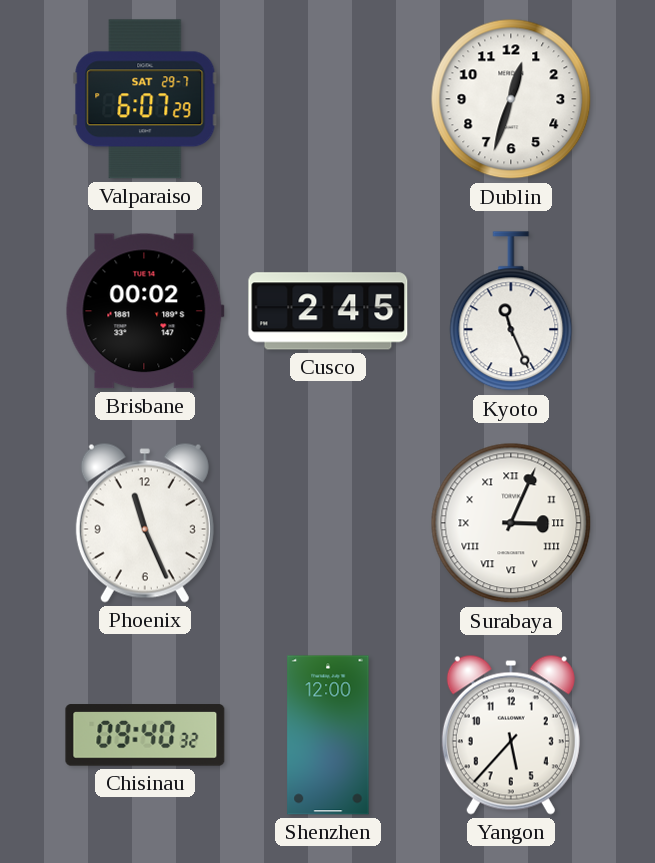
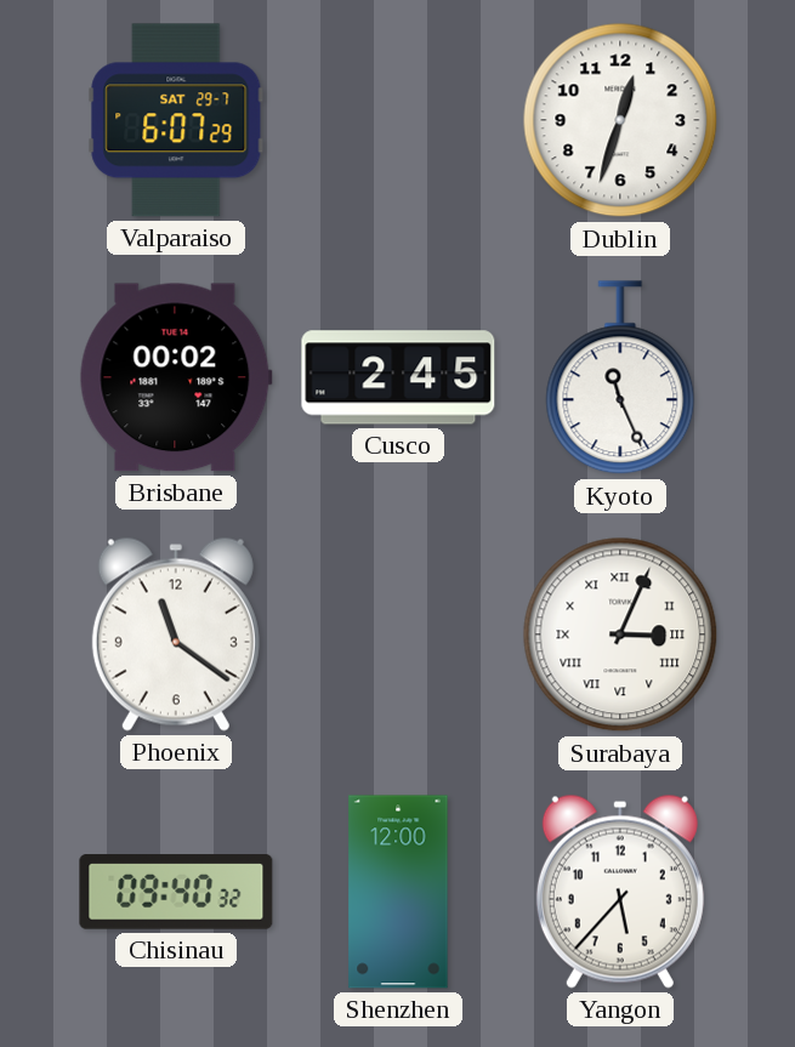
Phoenix: 11:26 -> 11:21 (176, 635)
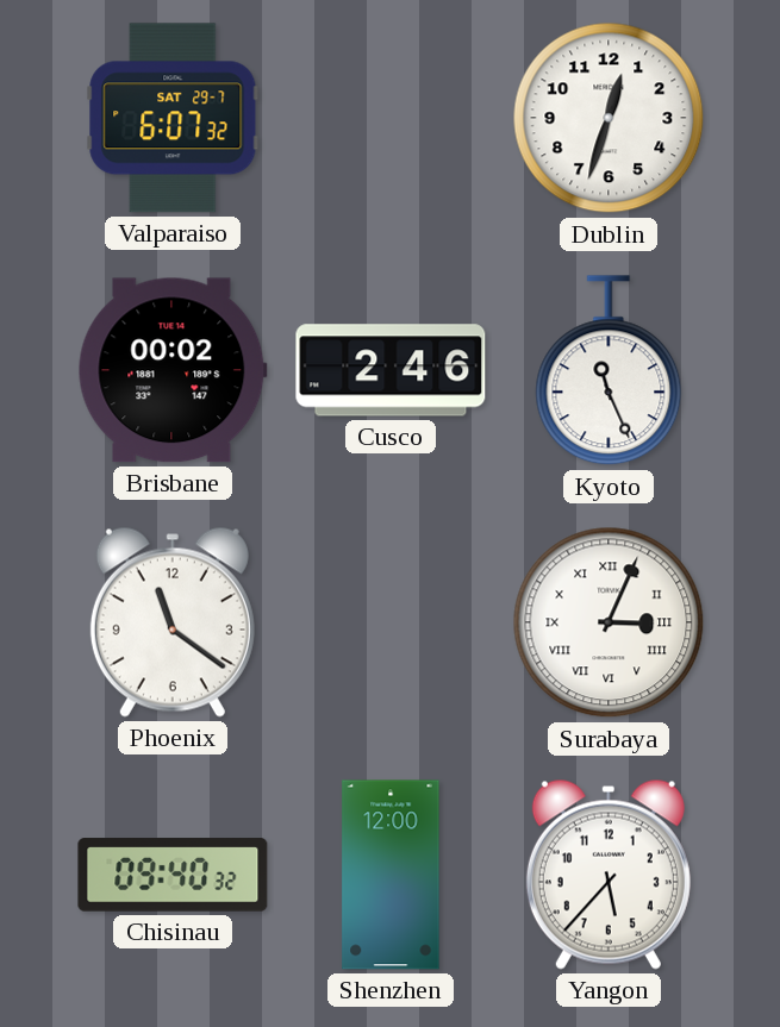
Valparaiso: 6:07:29 -> 6:07:32 (173, 118)
Cusco: 2:45 -> 2:46 (391, 370)
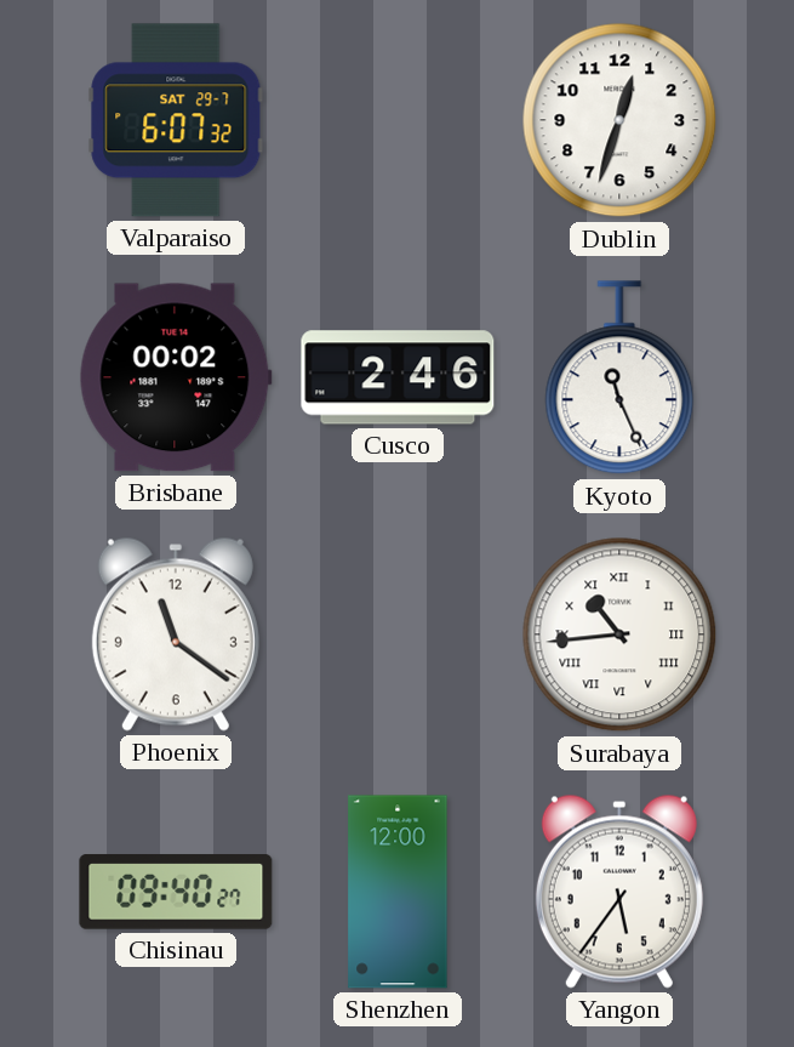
Surabaya: 3:04 -> 10:44 (619, 635)
Chisinau: 09:40:32 -> 09:40:27 (176, 892)
Yangon: 5:37 -> 5:36 (619, 892)
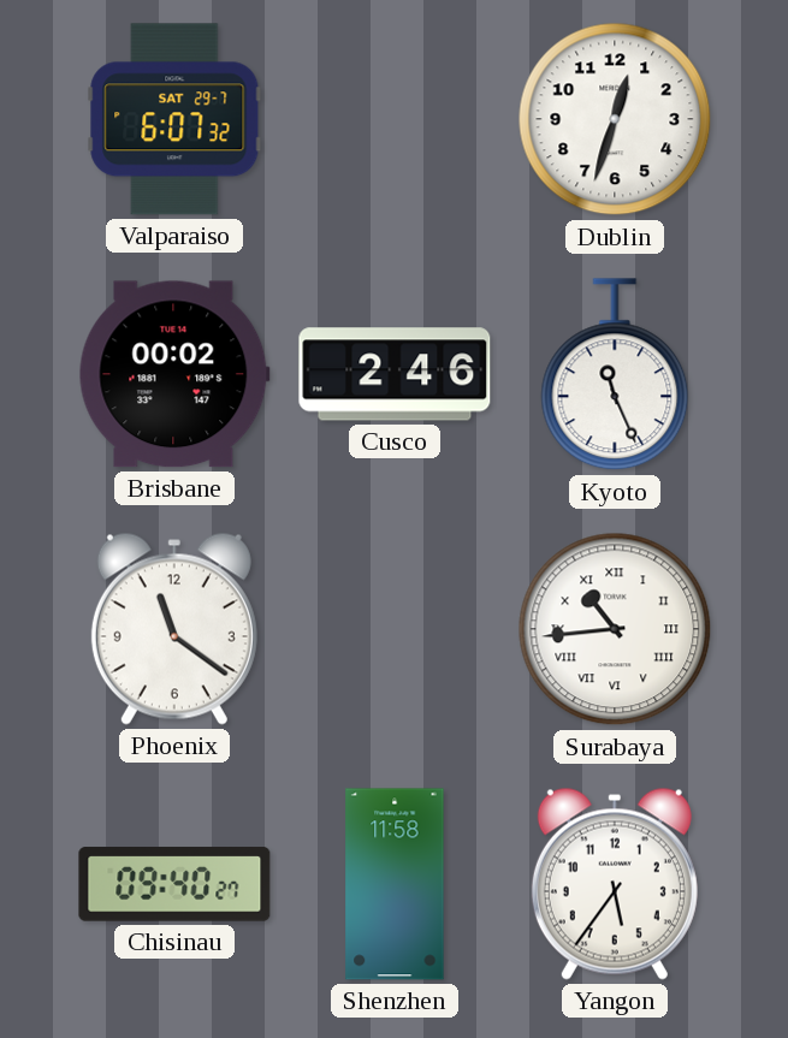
Shenzhen: 12:00 -> 11:58 (395, 884)
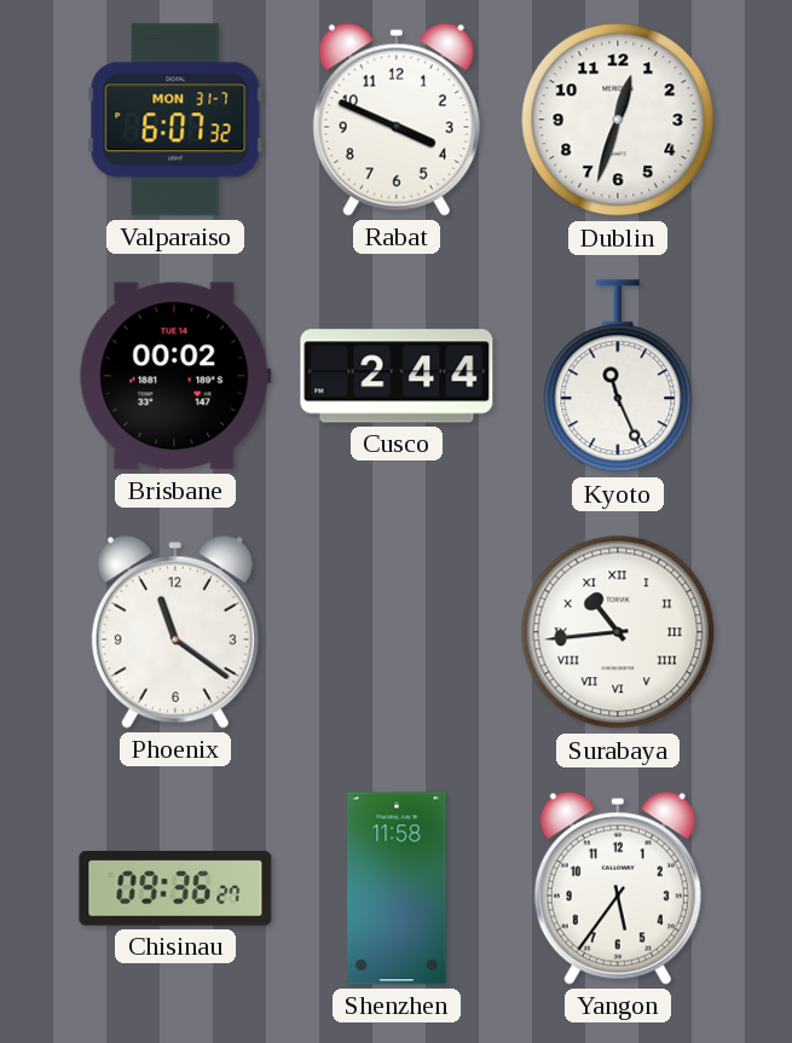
Valparaiso date: SAT 29-7 -> MON 31-7 (175, 120)
Rabat: none -> 3:49 (397, 120)
Cusco: 2:46 -> 2:44 (397, 376)
Chisinau: 09:40 -> 09:36 (175, 888)
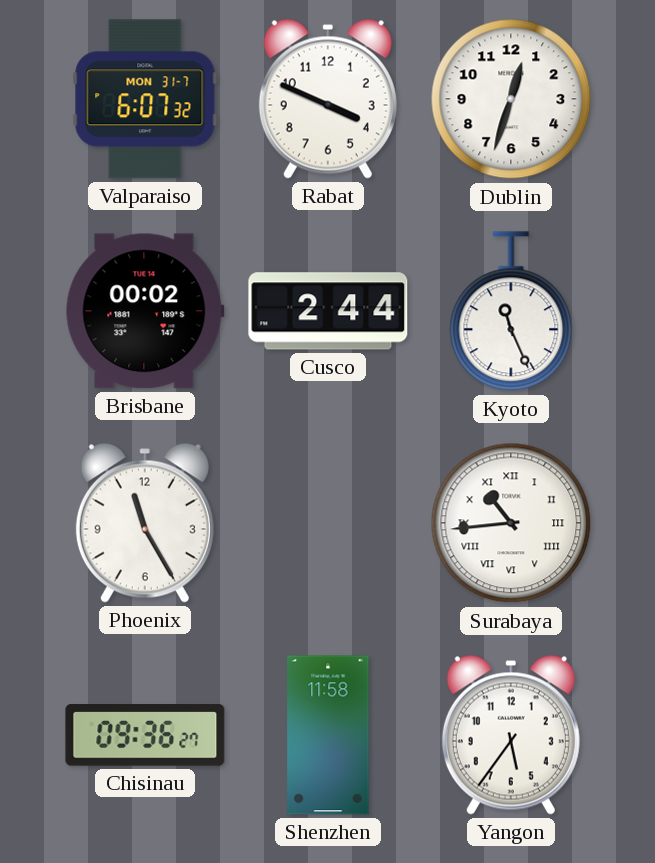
Phoenix: 11:21 -> 11:25 (145, 523)
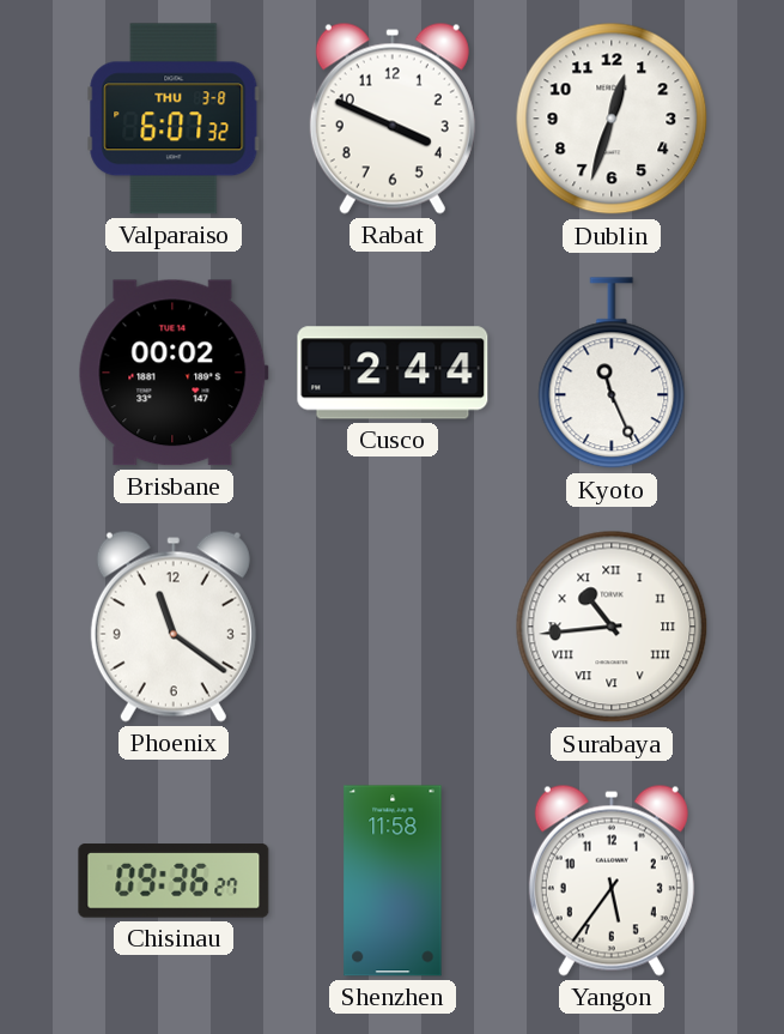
Valparaiso date: MON 31-7 -> THU 3-8 (174, 119)
Phoenix: 11:25 -> 11:21 (174, 627)
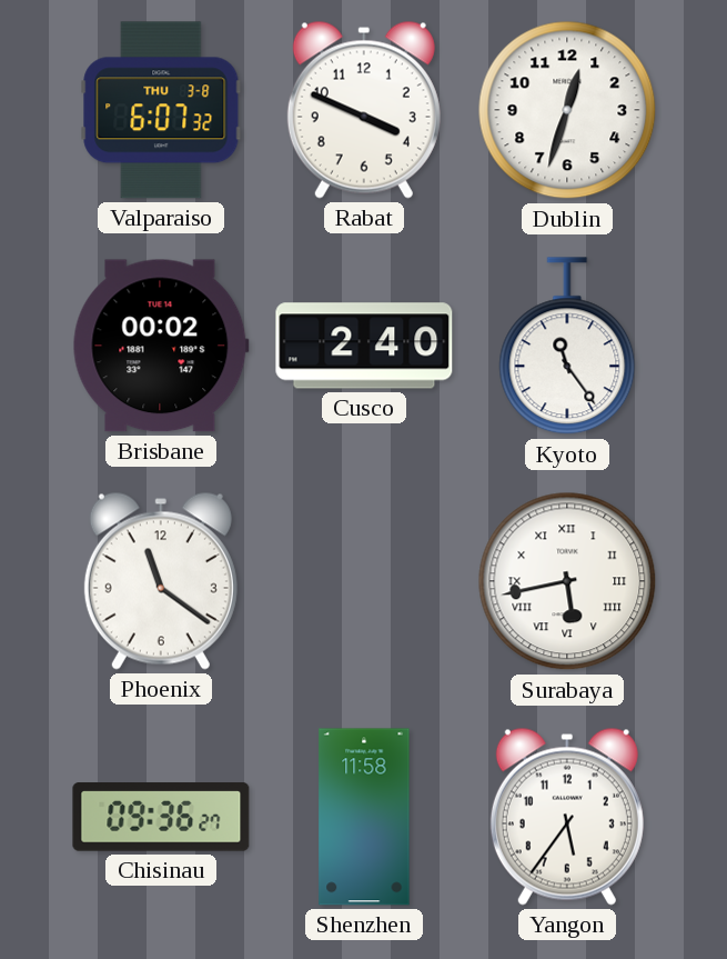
Cusco: 2:44 -> 2:40 (364, 346)
Kyoto: 11:26 -> 11:24 (567, 347)
Surabaya: 10:44 -> 5:43 (567, 581)
